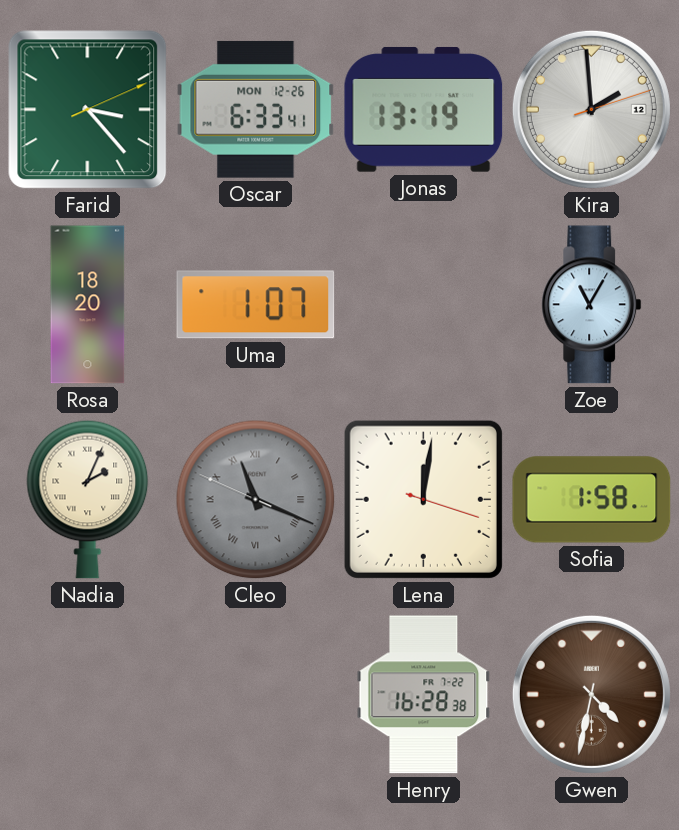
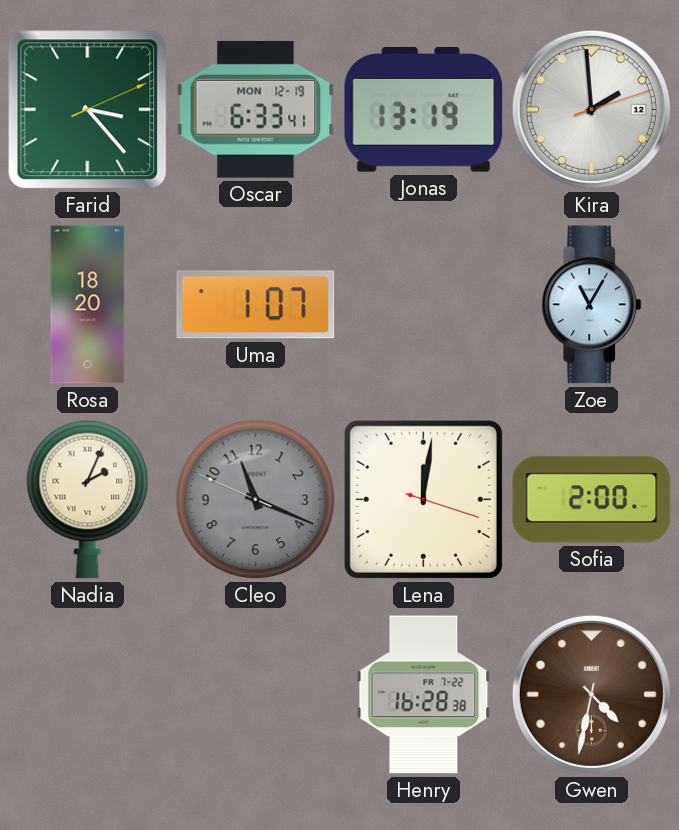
Oscar date: MON 12-26 -> MON 12-19 (256, 109)
Cleo numerals: Roman -> Arabic (256, 500)
Sofia: 1:58 -> 2:00 (592, 500)
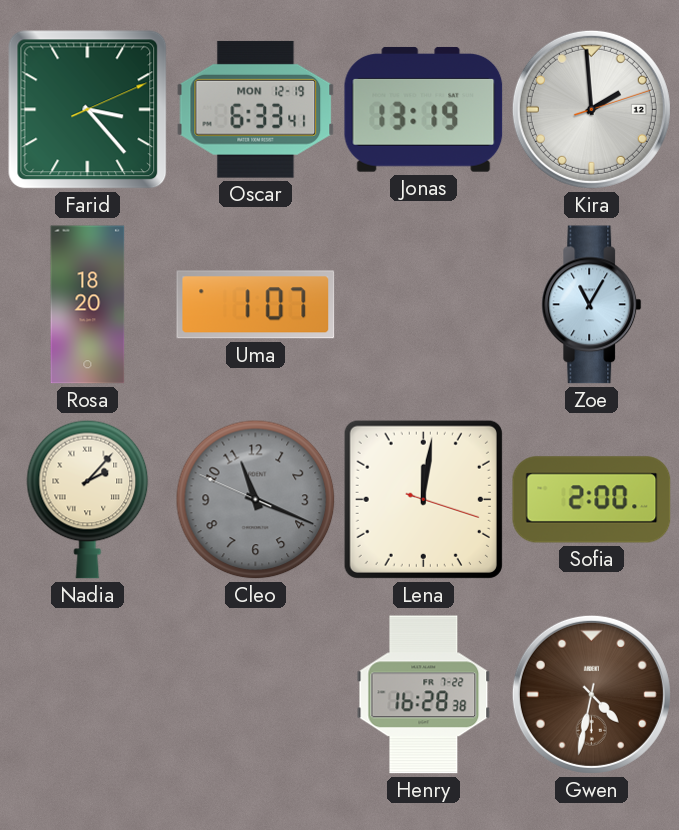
Nadia: 2:04 -> 2:07 (88, 499)
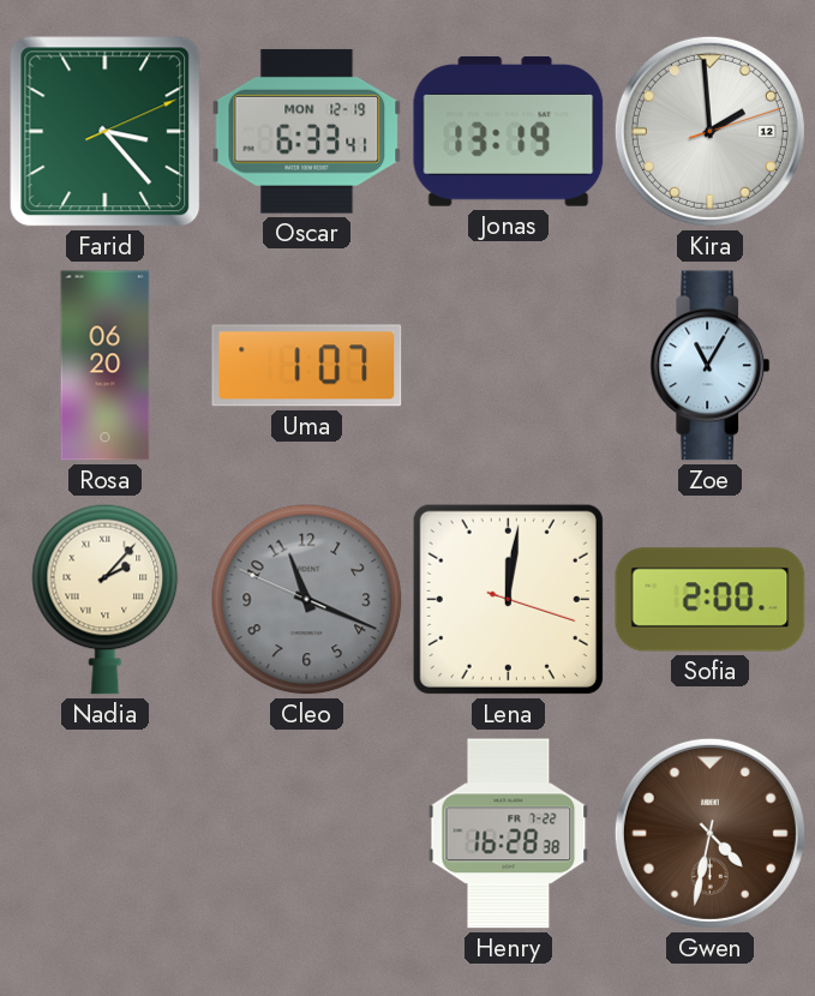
Rosa: 18:20 -> 06:20 (106, 366)
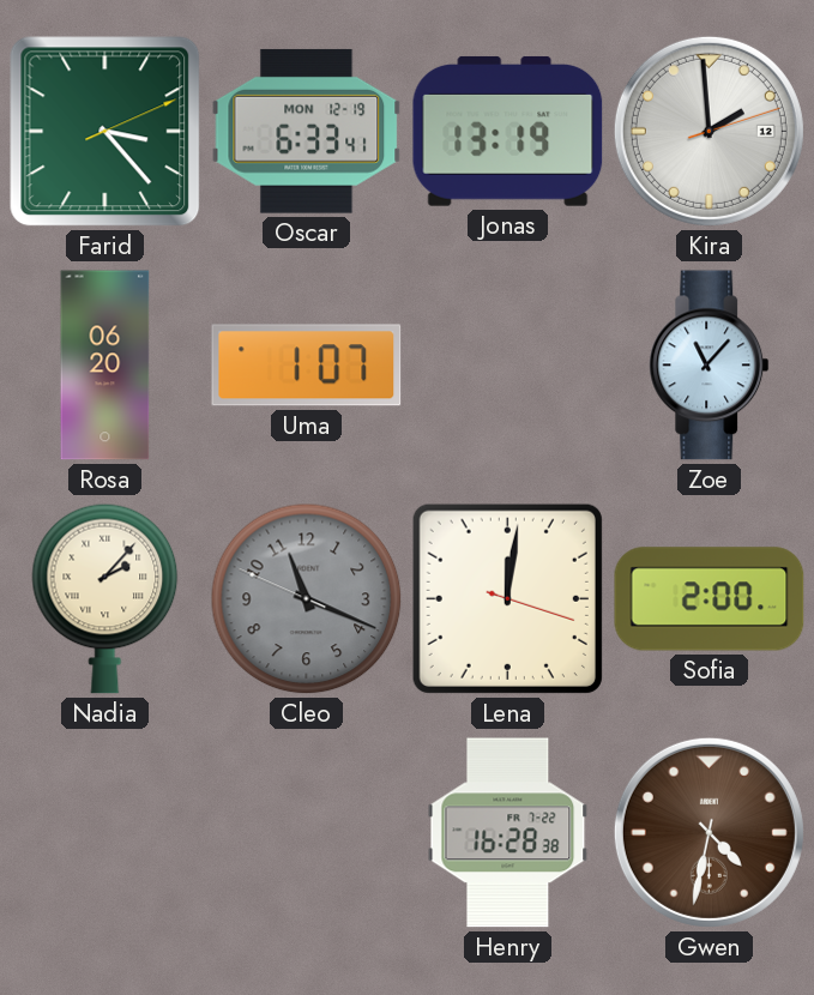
Zoe: 11:05 -> 11:07 (710, 366)
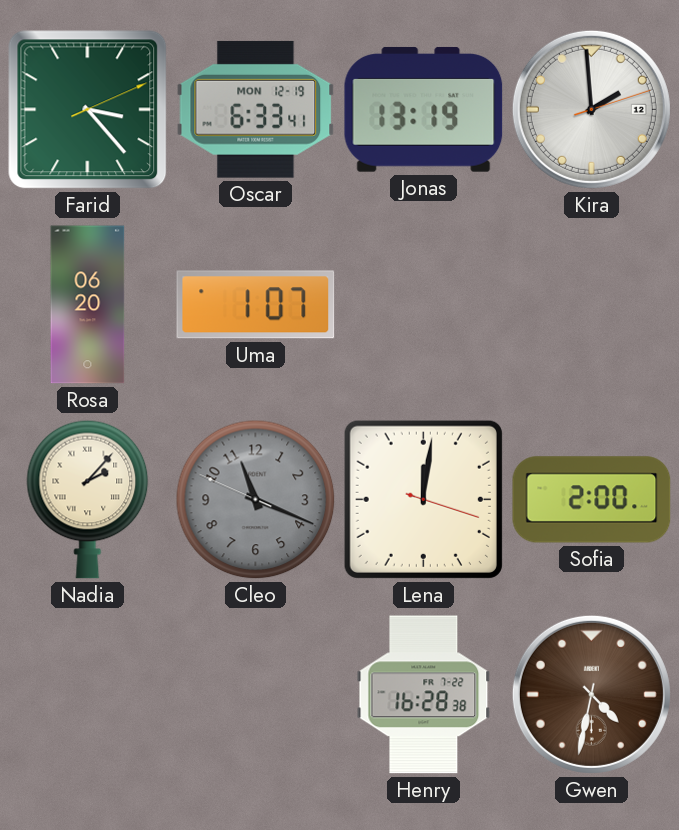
Zoe: 11:07 -> none (710, 366)
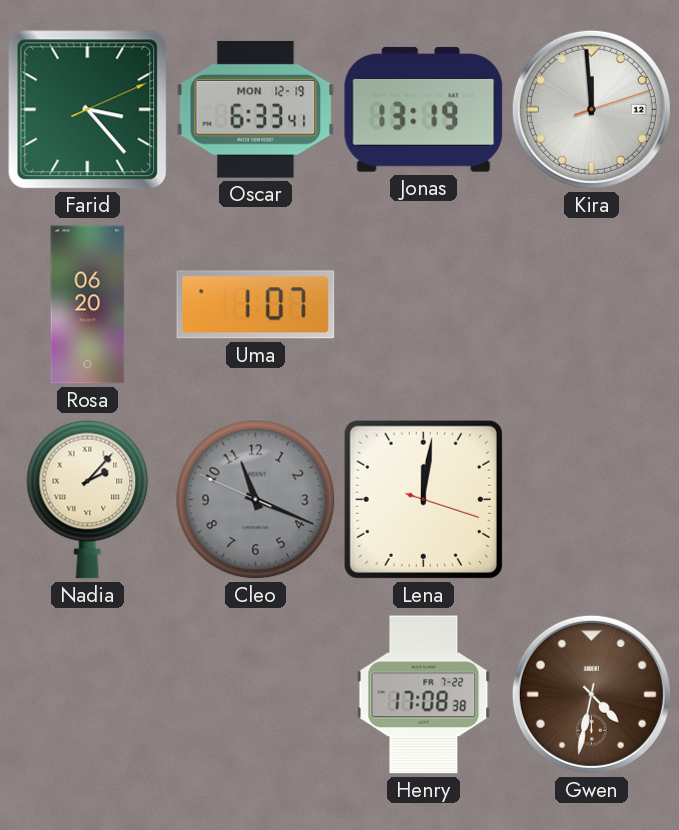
Kira: 1:59 -> 11:59 (591, 109)
Sofia: 2:00 -> none (592, 500)
Henry: 16:28 -> 17:08 (424, 695)
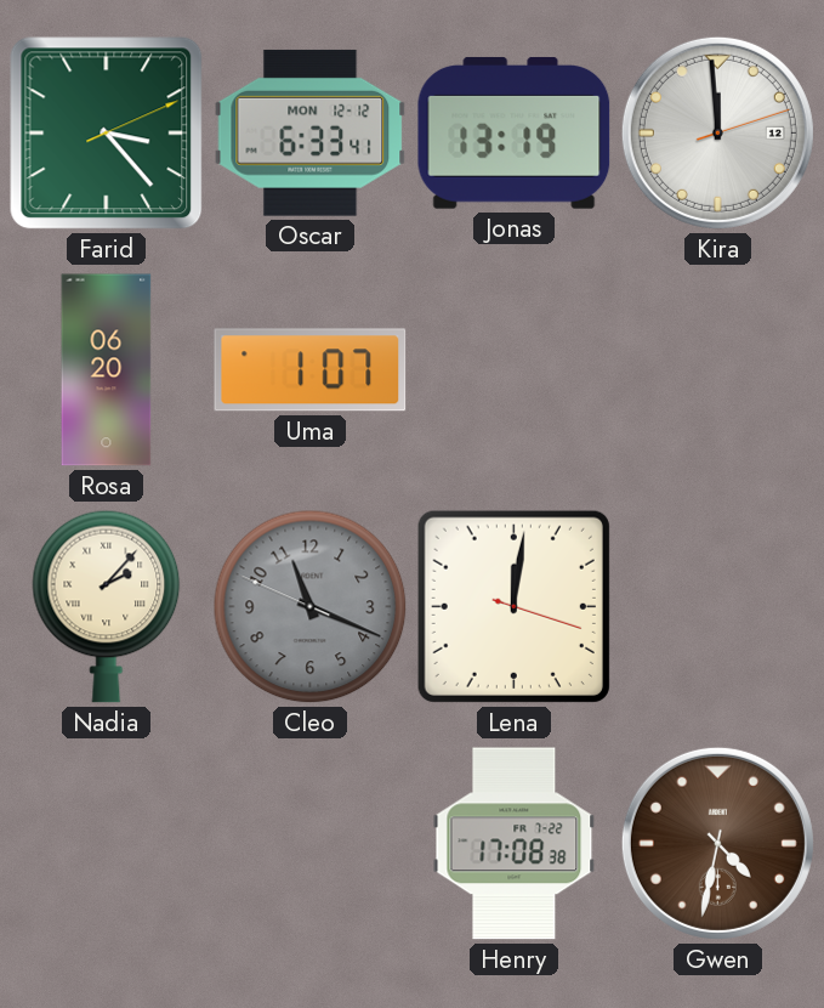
Oscar date: MON 12-19 -> MON 12-12 (311, 132)
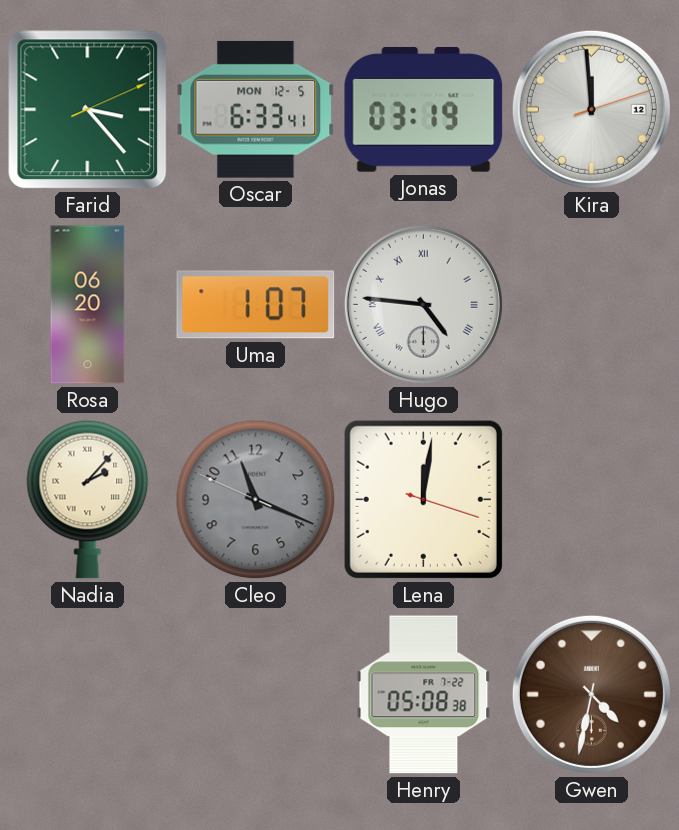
Oscar date: MON 12-12 -> MON 12-5 (256, 109)
Jonas: 13:19 -> 03:19 (424, 109)
Hugo: none -> 4:46 (423, 304)
Henry: 17:08 -> 05:08 (424, 695)
